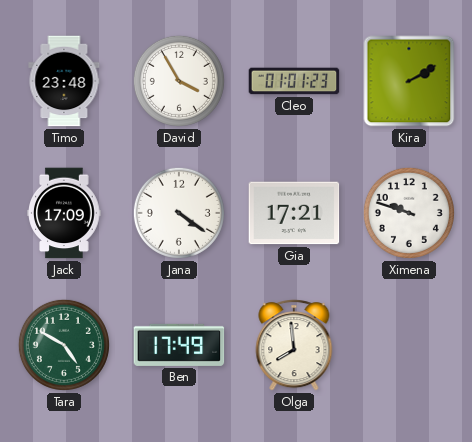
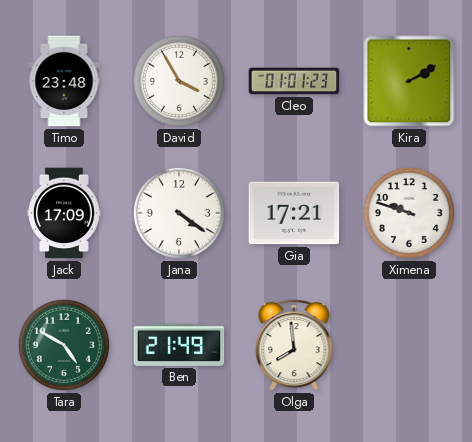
Ben: 17:49 -> 21:49 (179, 345)
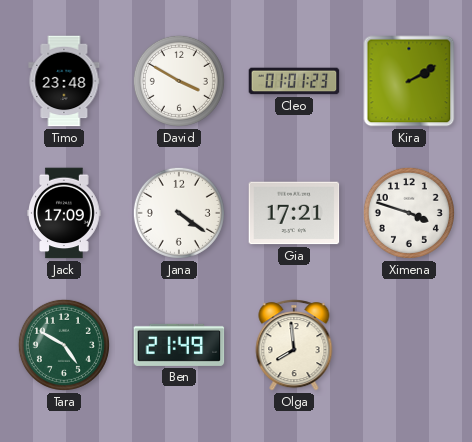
David: 3:55 -> 3:50 (179, 81)
Ximena: 9:48 -> 3:48 (409, 213)
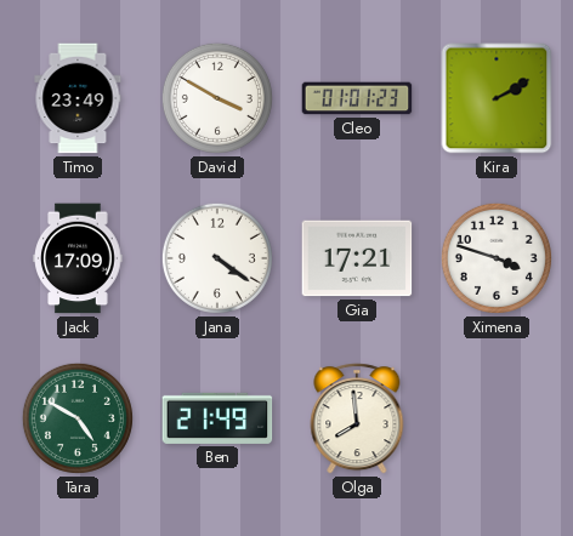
Timo: 23:48 -> 23:49 (78, 98)
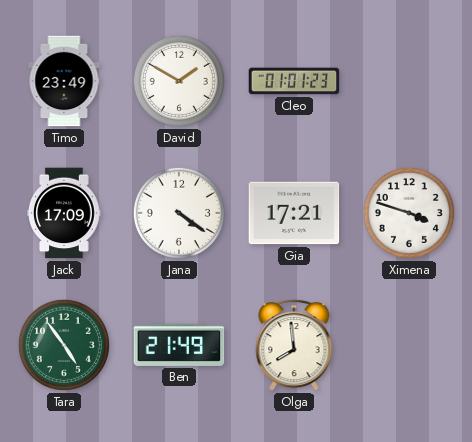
David: 3:50 -> 1:50 (179, 81)
Kira: 2:10 -> none (497, 98)
Tara: 4:50 -> 4:54 (64, 345)
